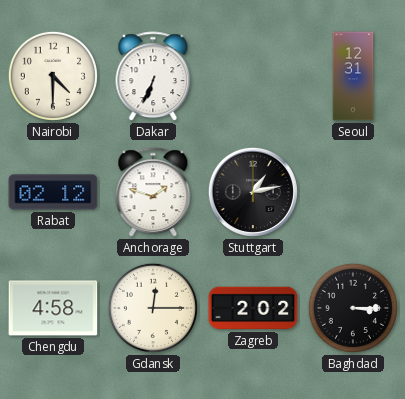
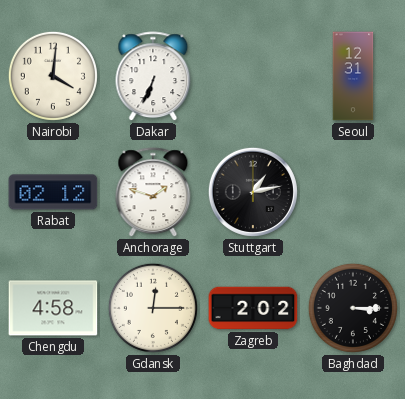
Nairobi: 4:30 -> 4:01 (53, 76)
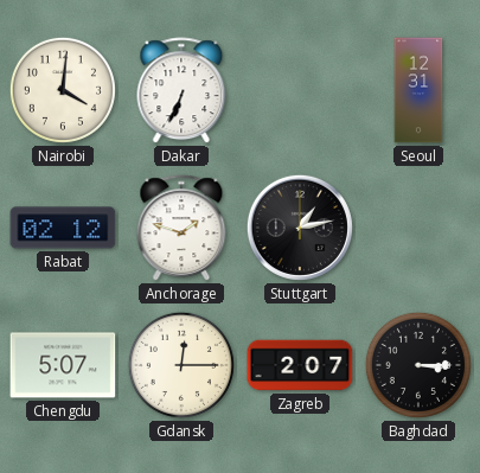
Chengdu: 4:58 -> 5:07 (63, 365)
Zagreb: 2:02 -> 2:07 (300, 365)
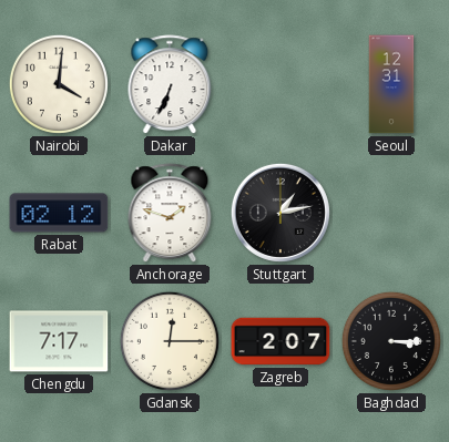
Chengdu: 5:07 -> 7:17 (59, 341)
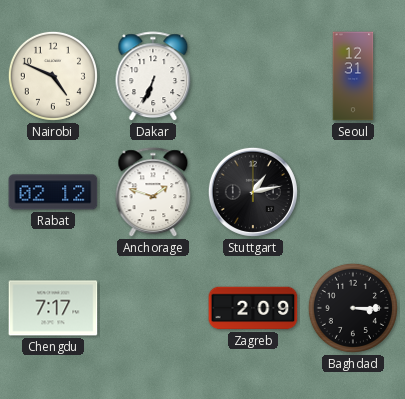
Nairobi: 4:01 -> 4:49 (53, 76)
Gdansk: 12:15 -> none (170, 341)
Zagreb: 2:07 -> 2:09 (253, 308)
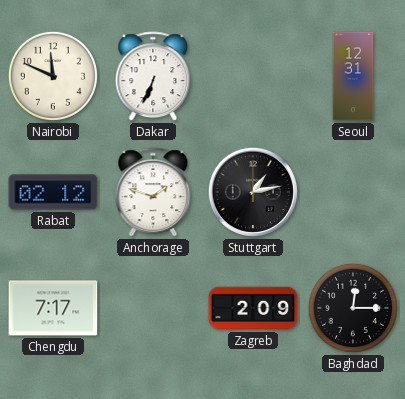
Nairobi: 4:49 -> 11:49 (53, 76)
Baghdad: 3:15 -> 12:15 (353, 308)
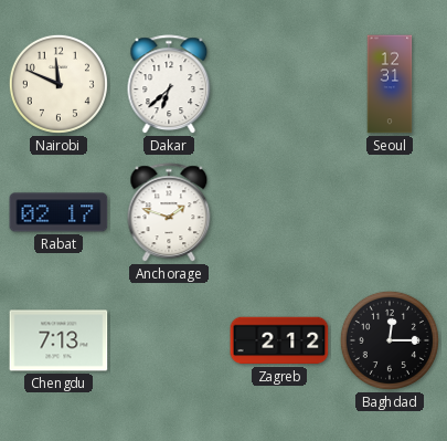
Dakar: 6:34 -> 6:38 (169, 85)
Rabat: 02:12 -> 02:17 (58, 212)
Stuttgart: 1:13 -> none (253, 192)
Chengdu: 7:17 -> 7:13 (58, 340)
Zagreb: 2:09 -> 2:12 (279, 340)
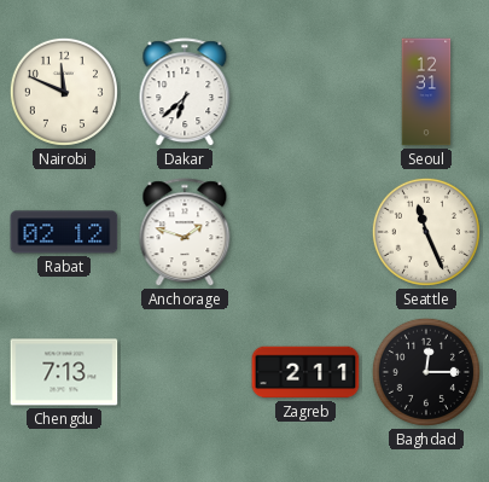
Rabat: 02:17 -> 02:12 (64, 232)
Seattle: none -> 11:26 (426, 232)
Zagreb: 2:12 -> 2:11 (305, 372)
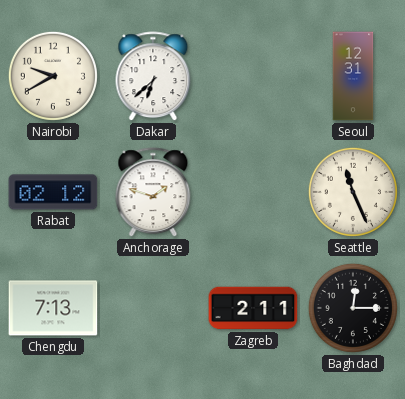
Nairobi: 11:49 -> 9:40 (53, 76)
